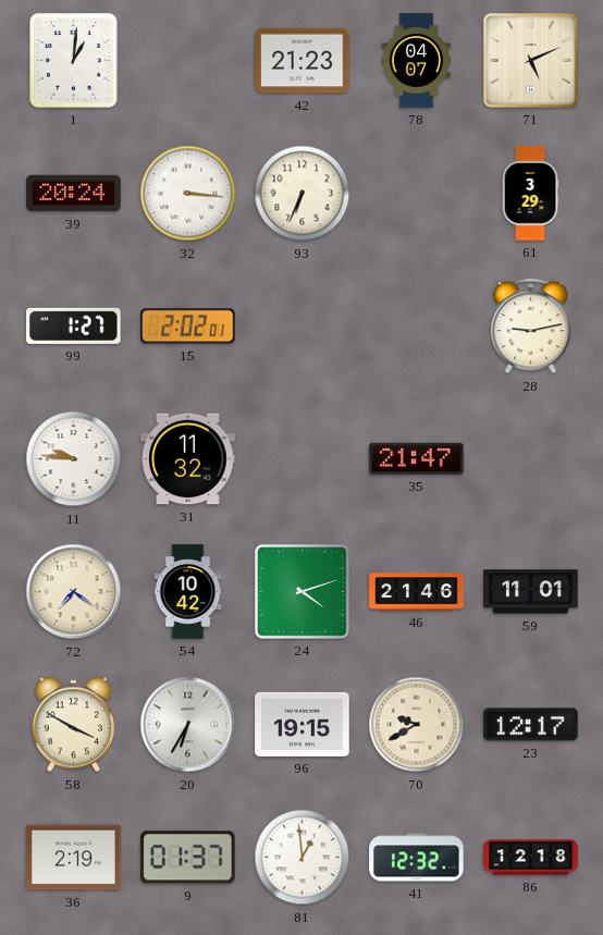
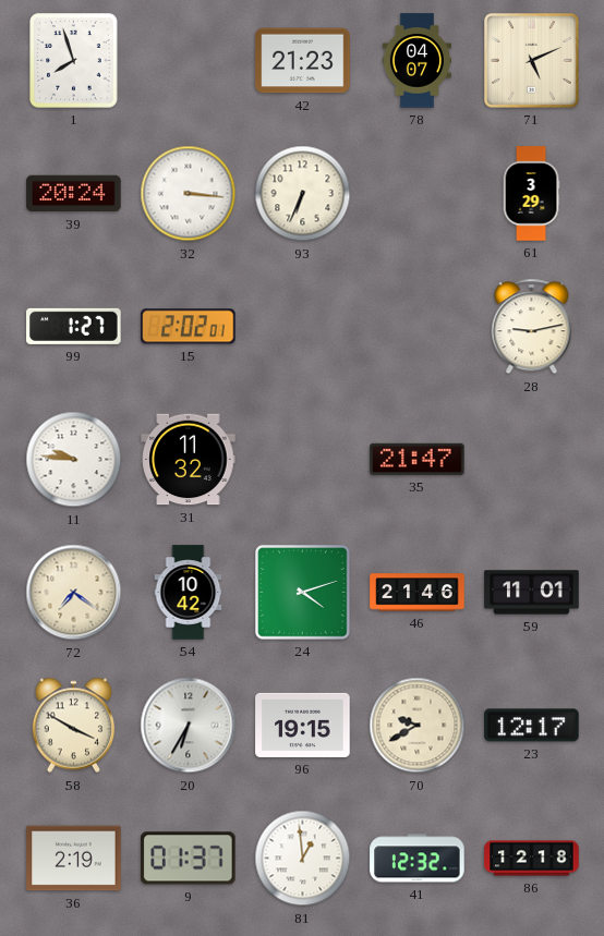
1: 1:01 -> 7:57 (74, 61)
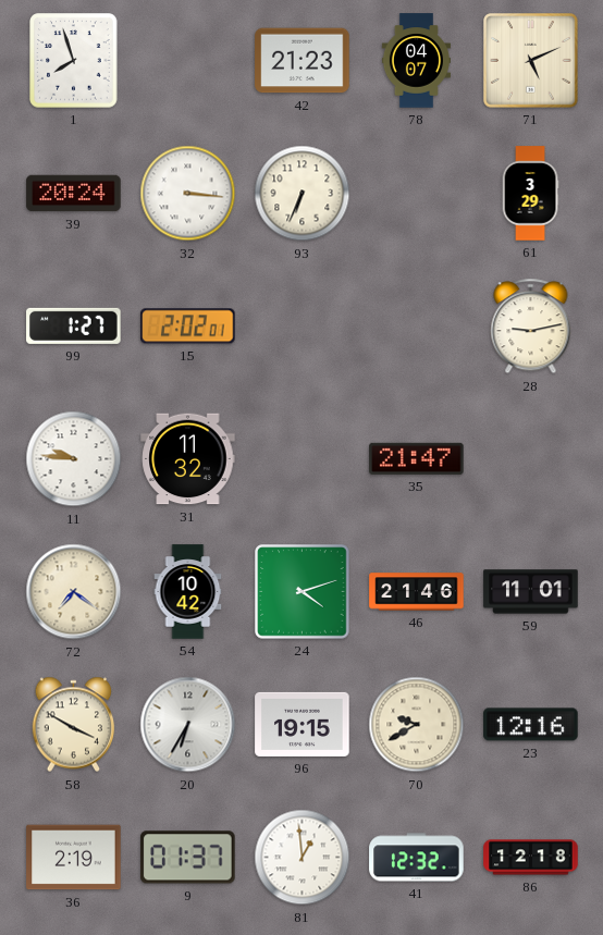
23: 12:17 -> 12:16 (531, 725)
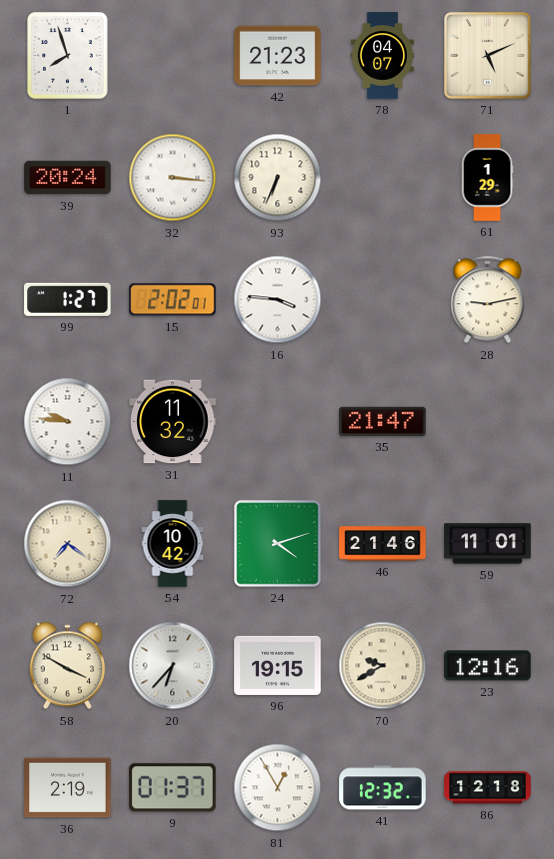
61: 3:29 -> 1:29 (487, 178)
16: none -> 3:46 (278, 300)
20: 6:35 -> 6:37 (173, 666)
81: 12:59 -> 12:55 (278, 788)
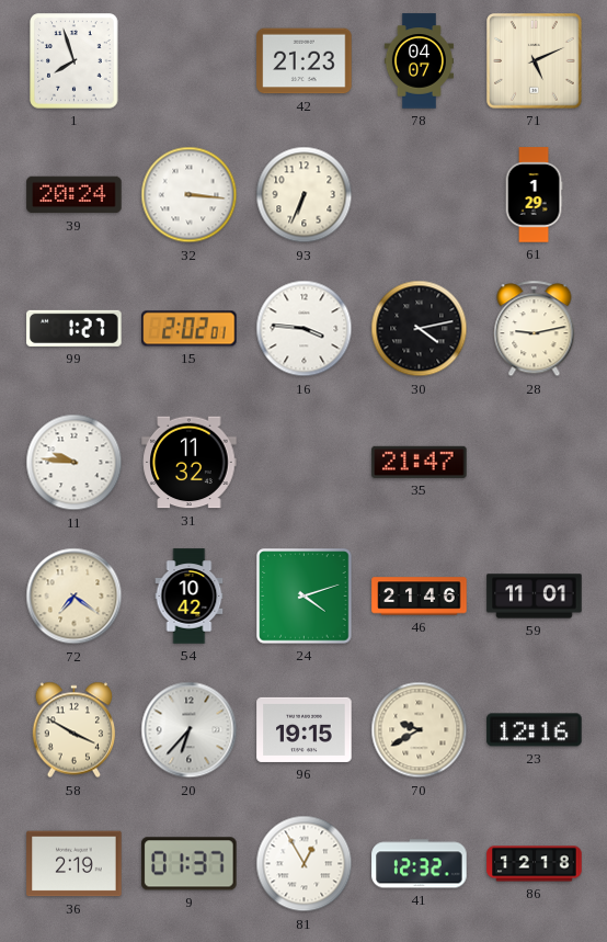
30: none -> 4:13 (420, 329)
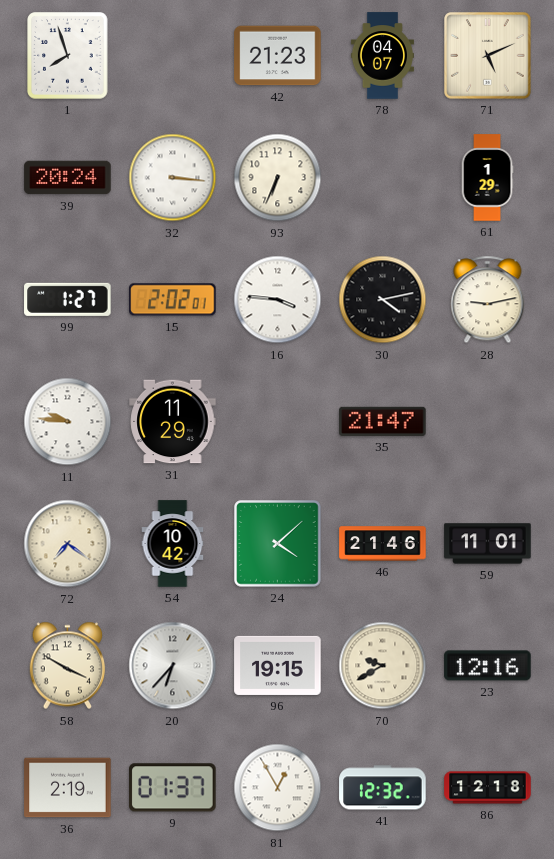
31: 11:32 -> 11:29 (173, 422)
24: 4:12 -> 4:08 (278, 544)
